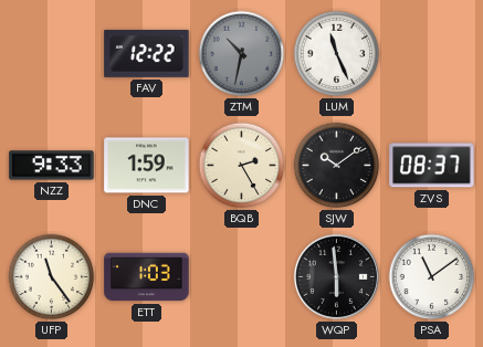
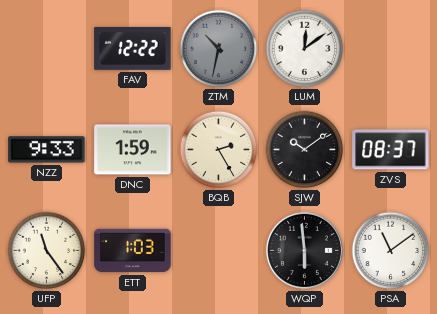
LUM: 11:26 -> 12:09 (305, 49)
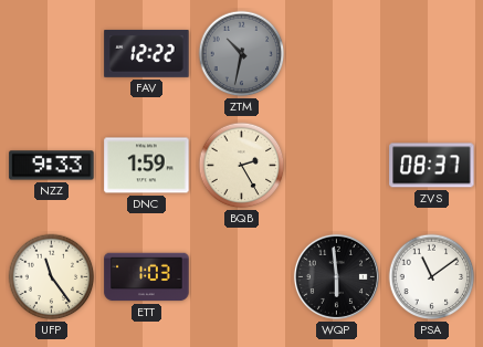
LUM: 12:09 -> none (305, 49)
SJW: 10:09 -> none (305, 150)
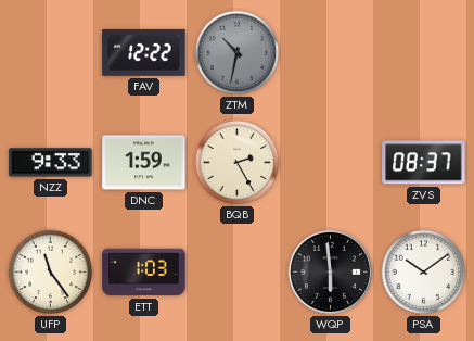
PSA: 11:09 -> 10:09 (424, 273)
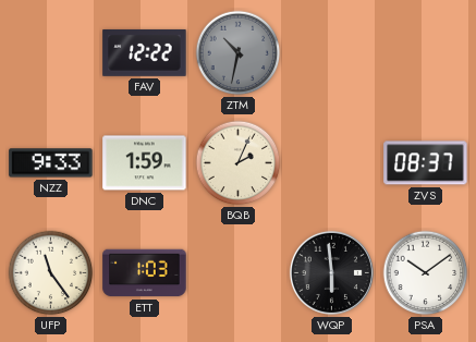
BQB: 2:25 -> 2:04 (239, 163)
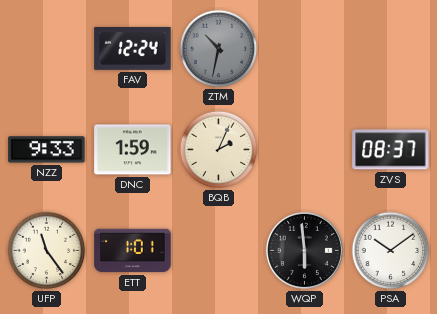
FAV: 12:22 -> 12:24 (133, 48)
ETT: 1:03 -> 1:01 (133, 251)
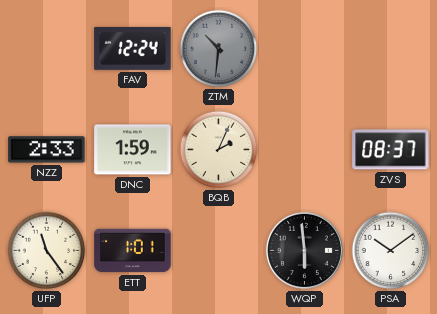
ZTM: 10:32 -> 10:31 (219, 49)
NZZ: 9:33 -> 2:33 (47, 150)
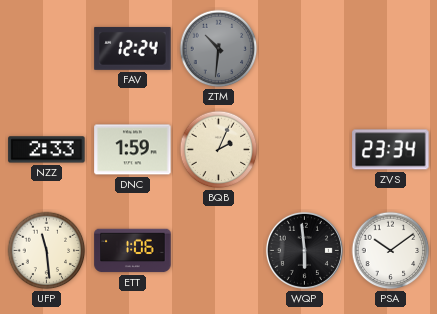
ZVS: 08:37 -> 23:34 (391, 150)
UFP: 11:24 -> 11:29 (47, 251)
ETT: 1:01 -> 1:06 (133, 251)
